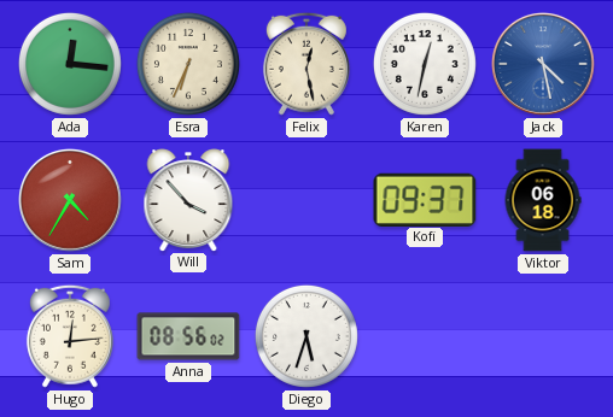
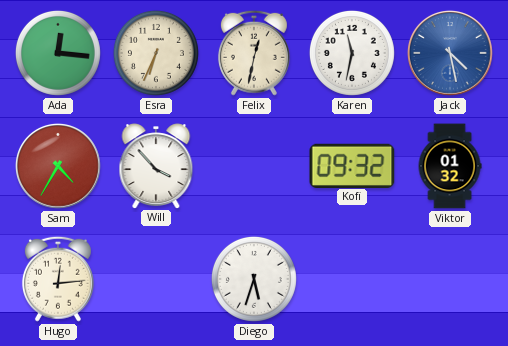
Felix: 12:28 -> 12:32 (254, 53)
Karen: 12:32 -> 11:32 (352, 53)
Kofi: 09:37 -> 09:32 (352, 165)
Viktor: 06:18 -> 01:32 (450, 166)
Anna: 08:56 -> none (188, 336)
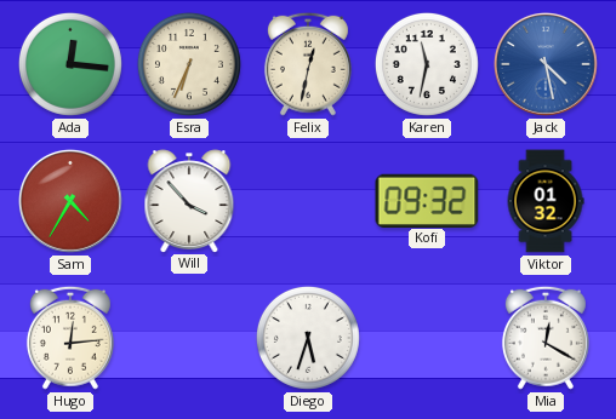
Mia: none -> 12:20 (546, 338)
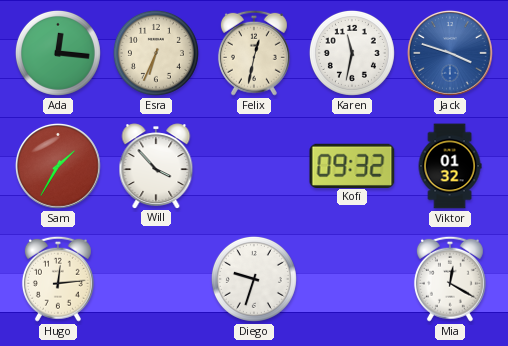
Jack: 4:28 -> 3:48 (450, 53)
Sam: 4:35 -> 1:35 (58, 166)
Diego: 5:33 -> 9:33 (254, 279)
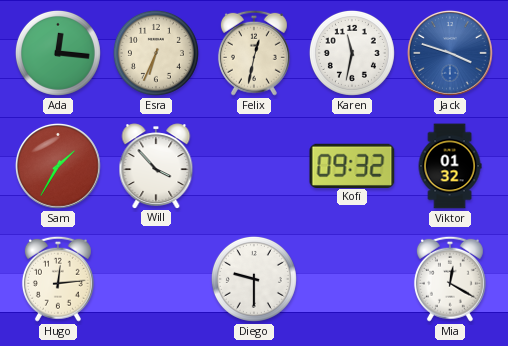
Diego: 9:33 -> 9:30 (254, 279)
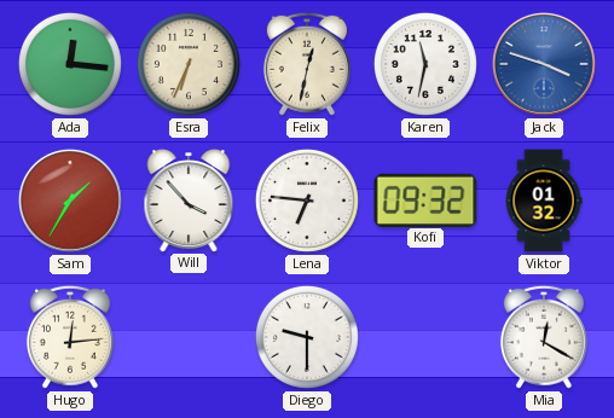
Lena: none -> 6:46 (307, 201)
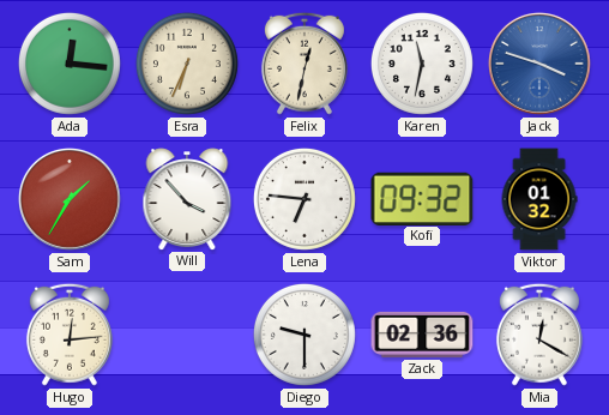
Zack: none -> 02:36 (422, 335)
